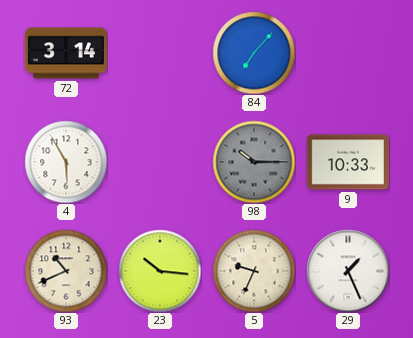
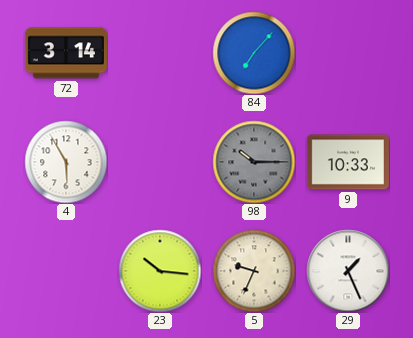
93: 10:41 -> none (66, 271)
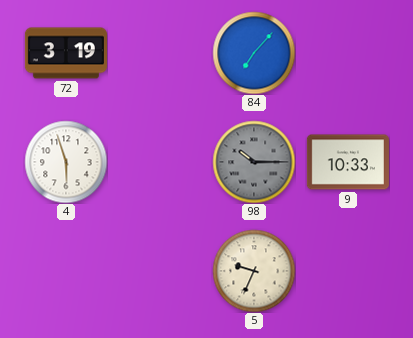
72: 3:14 -> 3:19 (66, 53)
4: 5:55 -> 5:57 (66, 162)
23: 10:16 -> none (160, 271)
29: 1:26 -> none (348, 271)
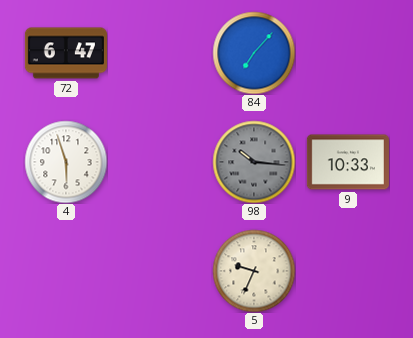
72: 3:19 -> 6:47 (66, 53)
98: 10:15 -> 10:16 (254, 162)
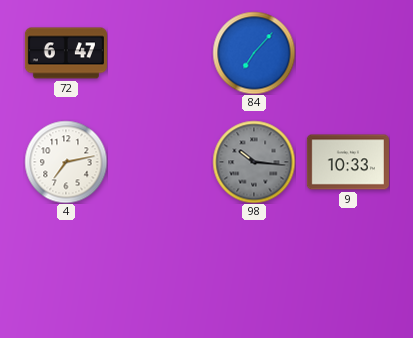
4: 5:57 -> 7:13 (66, 162)
5: 9:34 -> none (254, 271)
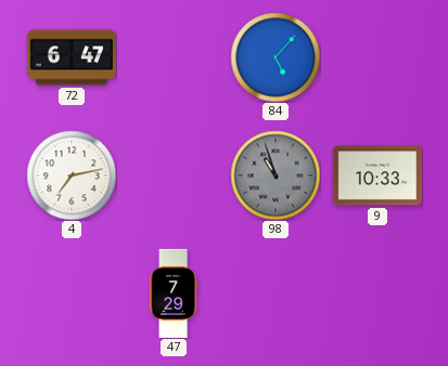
84: 7:07 -> 5:07 (276, 57)
98: 10:16 -> 10:57 (276, 175)
47: none -> 7:29 (174, 292)
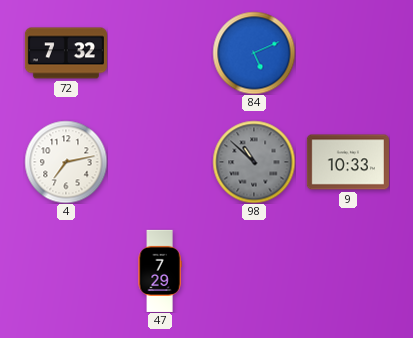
72: 6:47 -> 7:32 (66, 53)
84: 5:07 -> 5:11 (254, 53)
98: 10:57 -> 10:52 (254, 162)
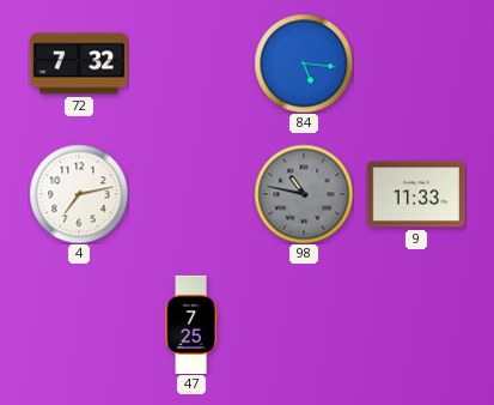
84: 5:11 -> 5:16 (304, 64)
98: 10:52 -> 10:47 (304, 194)
9: 10:33 -> 11:33 (416, 194)
47: 7:29 -> 7:25 (191, 324)
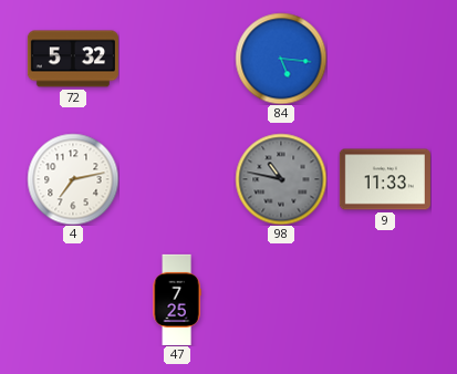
72: 7:32 -> 5:32 (73, 59)
